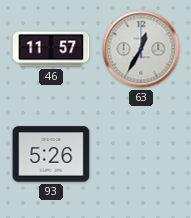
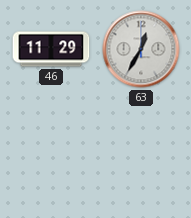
46: 11:57 -> 11:29 (51, 49)
93: 5:26 -> none (51, 154)
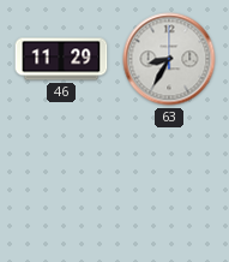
63: 12:35 -> 8:35 (169, 59)
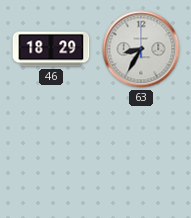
46: 11:29 -> 18:29 (51, 49)
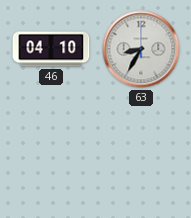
46: 18:29 -> 04:10 (51, 49)
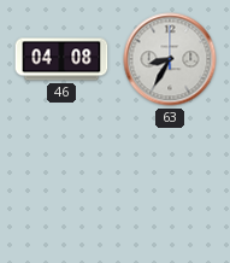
46: 04:10 -> 04:08 (61, 59)
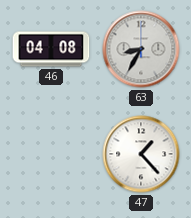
47: none -> 1:23 (141, 154)
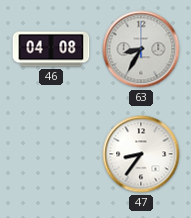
47: 1:23 -> 8:36 (141, 154)
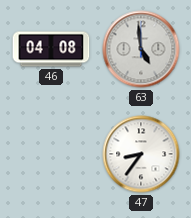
63: 8:35 -> 4:59 (141, 49)
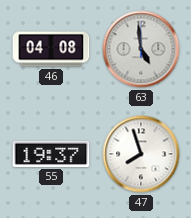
55: none -> 19:37 (51, 154)
47: 8:36 -> 7:57 (141, 154)
